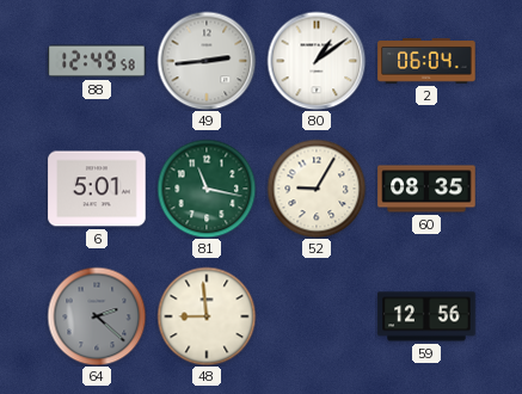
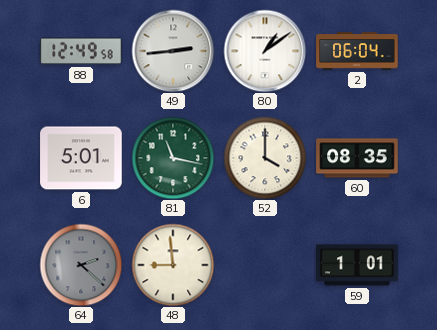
52: 9:05 -> 4:00 (265, 158)
59: 12:56 -> 1:01 (357, 265)
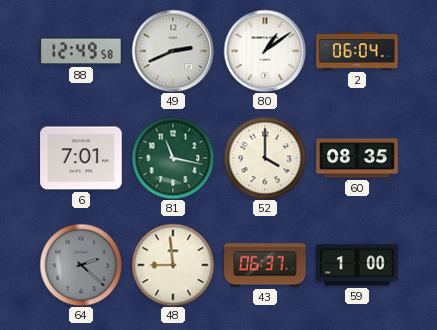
49: 2:44 -> 2:41 (173, 51)
6: 5:01 -> 7:01 (81, 158)
43: none -> 06:37 (265, 265)
59: 1:01 -> 1:00 (357, 265)
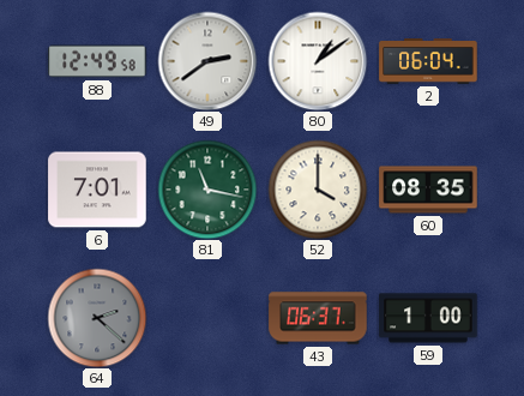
49: 2:41 -> 2:39 (207, 61)
48: 8:59 -> none (173, 265)
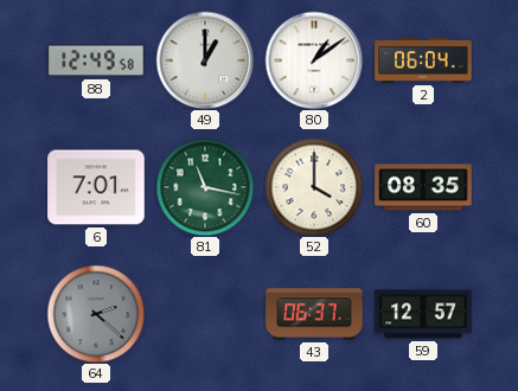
49: 2:39 -> 1:00 (205, 60)
59: 1:00 -> 12:57 (423, 314)
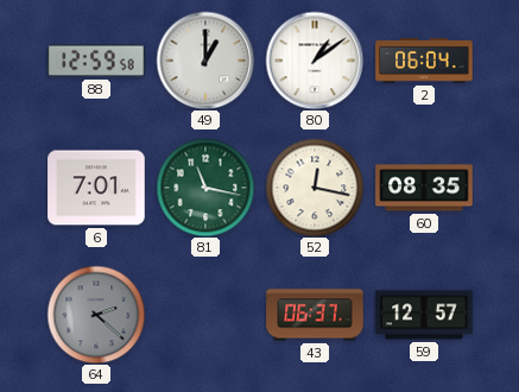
88: 12:49 -> 12:59 (96, 61)
52: 4:00 -> 12:17 (315, 188)
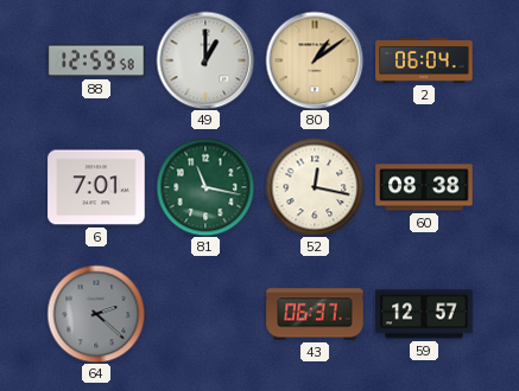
80 dial: white -> champagne (315, 60)
60: 08:35 -> 08:38 (424, 187)
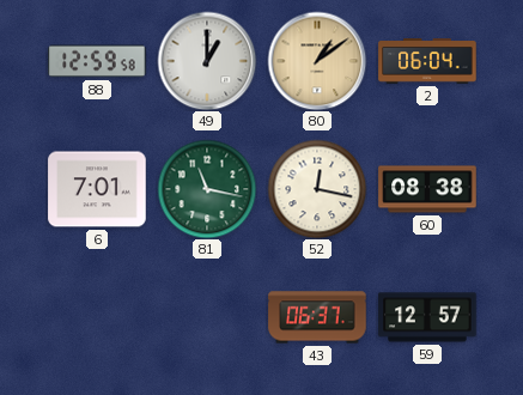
64: 2:22 -> none (96, 314)
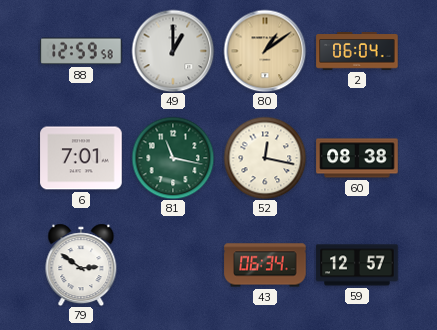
79: none -> 2:51 (81, 265)
43: 06:37 -> 06:34 (265, 265)
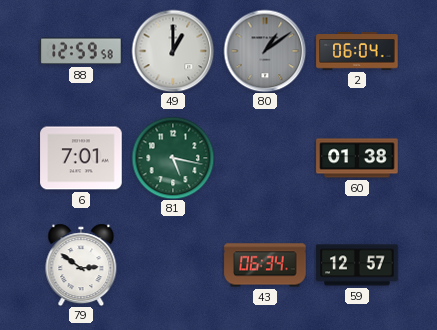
80 dial: champagne -> grey (265, 51)
81: 11:17 -> 5:17 (173, 158)
52: 12:17 -> none (265, 158)
60: 08:38 -> 01:38 (357, 158)
